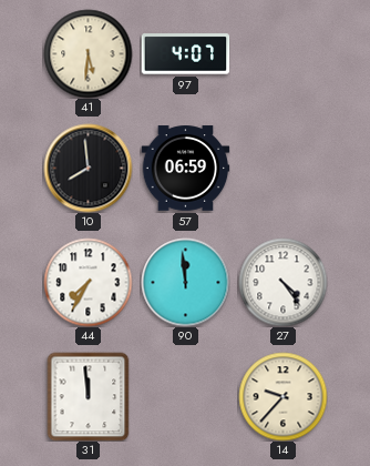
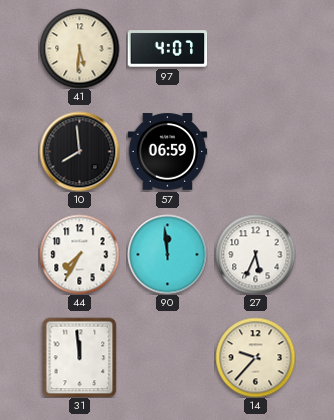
27: 4:24 -> 5:34 (255, 254)
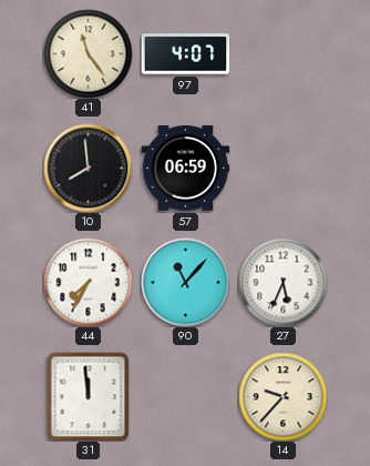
41: 5:31 -> 11:24 (88, 53)
90: 11:59 -> 11:07 (185, 282)
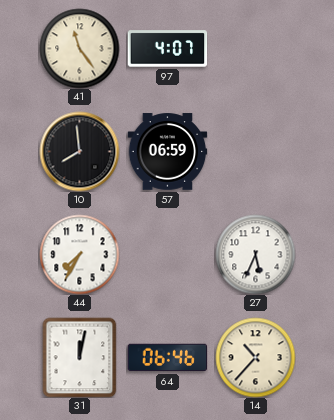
90: 11:07 -> none (185, 282)
31: 11:59 -> 12:02 (80, 357)
64: none -> 06:46 (167, 358)
14: 9:37 -> 10:37 (255, 357)
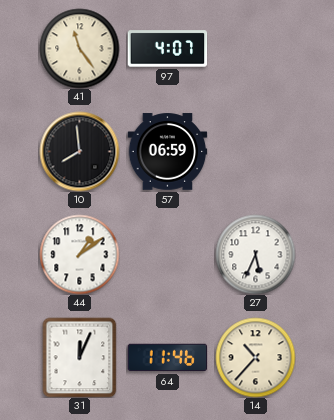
44: 7:35 -> 1:09 (79, 254)
31: 12:02 -> 12:04 (80, 357)
64: 06:46 -> 11:46 (167, 358)
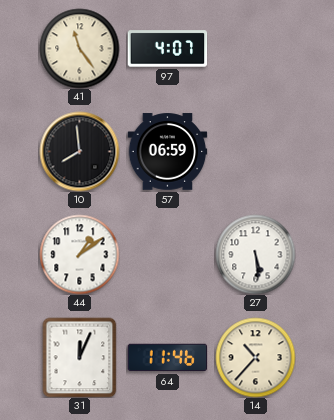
27: 5:34 -> 5:29 (255, 254)
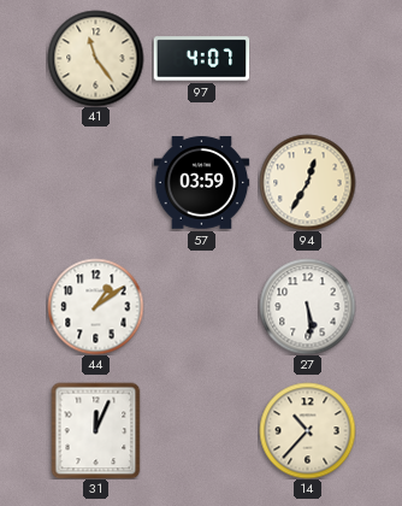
10: 7:59 -> none (79, 151)
57: 06:59 -> 03:59 (201, 183)
94: none -> 12:35 (307, 182)
64: 11:46 -> none (167, 358)
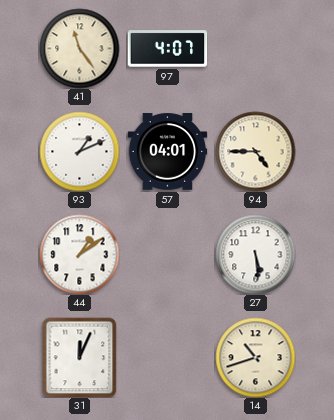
93: none -> 1:11 (79, 151)
57: 03:59 -> 04:01 (167, 152)
94: 12:35 -> 4:45 (255, 151)
14: 10:37 -> 10:42 (255, 357)
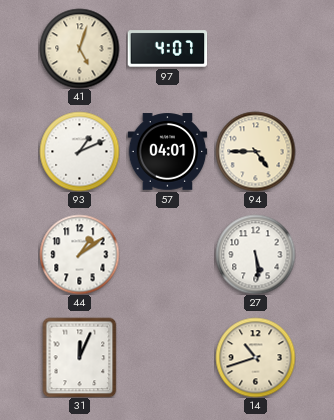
41: 11:24 -> 5:03 (79, 48)
